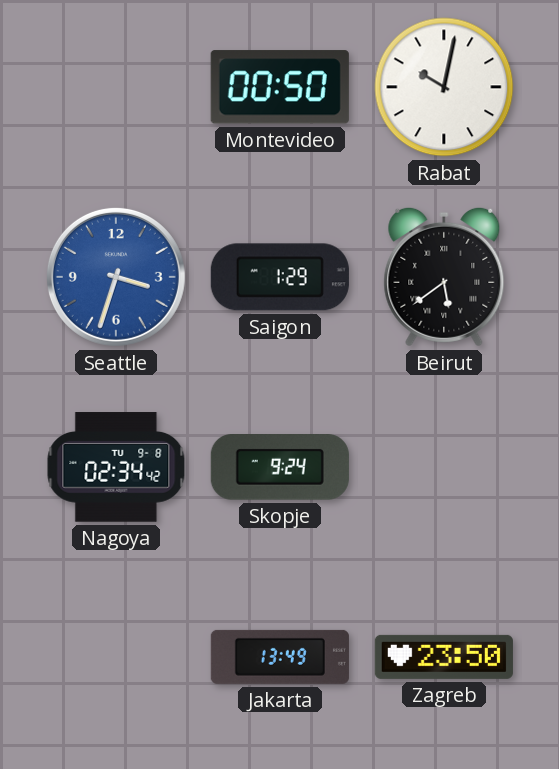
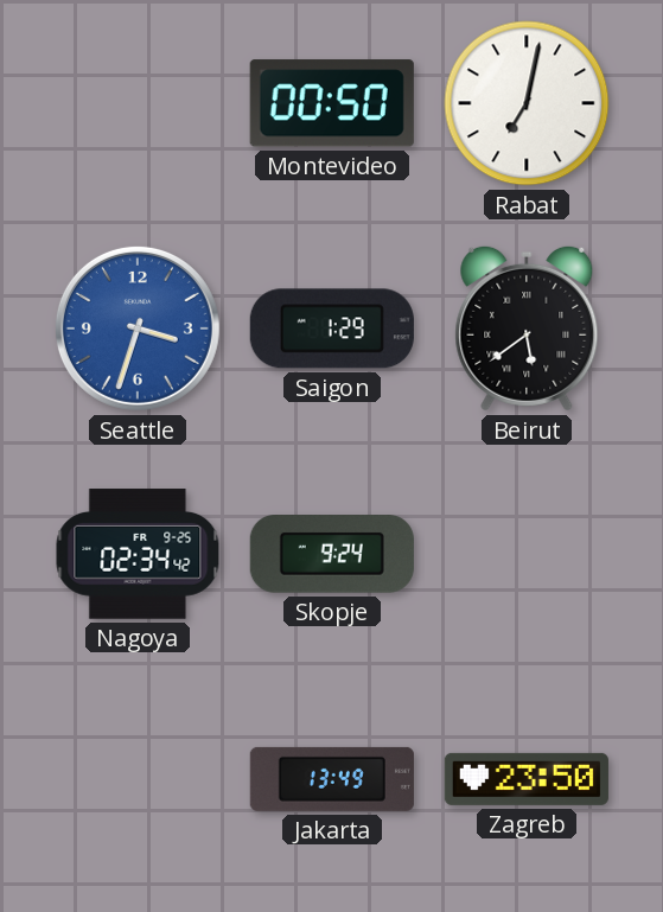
Rabat: 10:02 -> 7:02 (527, 103)
Nagoya date: TU 9-8 -> FR 9-25 (138, 554)
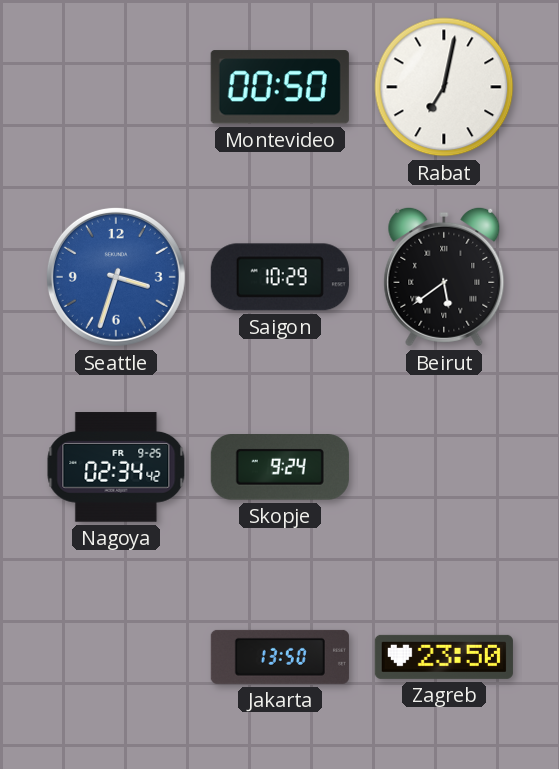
Saigon: 1:29 -> 10:29 (280, 277)
Jakarta: 13:49 -> 13:50 (280, 657)
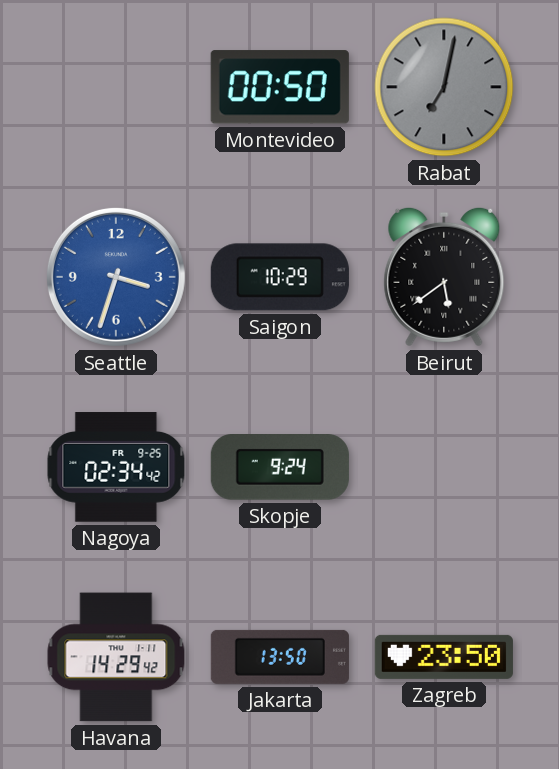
Rabat dial: white -> grey (444, 87)
Havana: none -> 14:29 (116, 657)
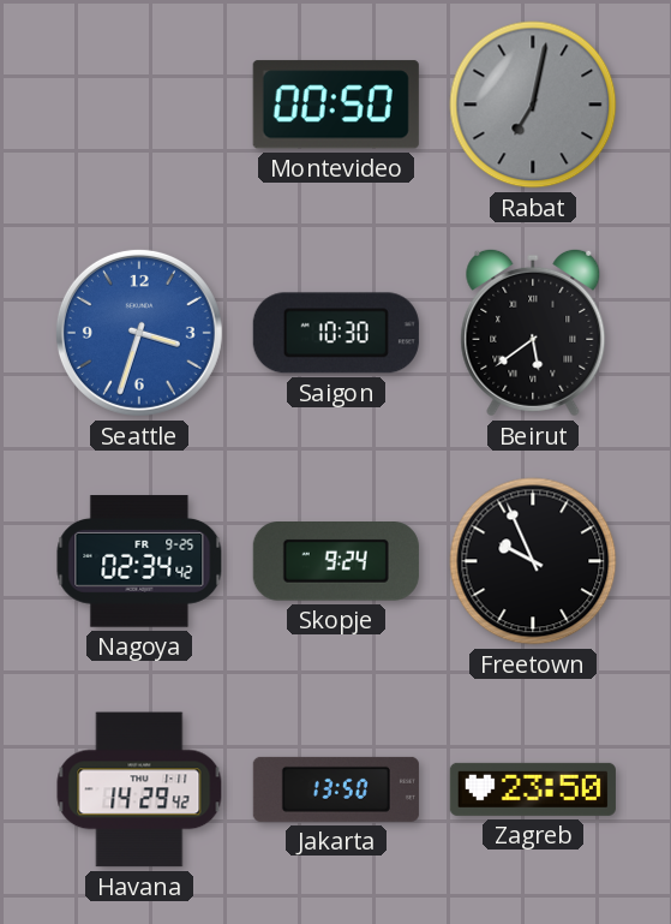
Saigon: 10:29 -> 10:30 (336, 333)
Freetown: none -> 9:56 (533, 561)
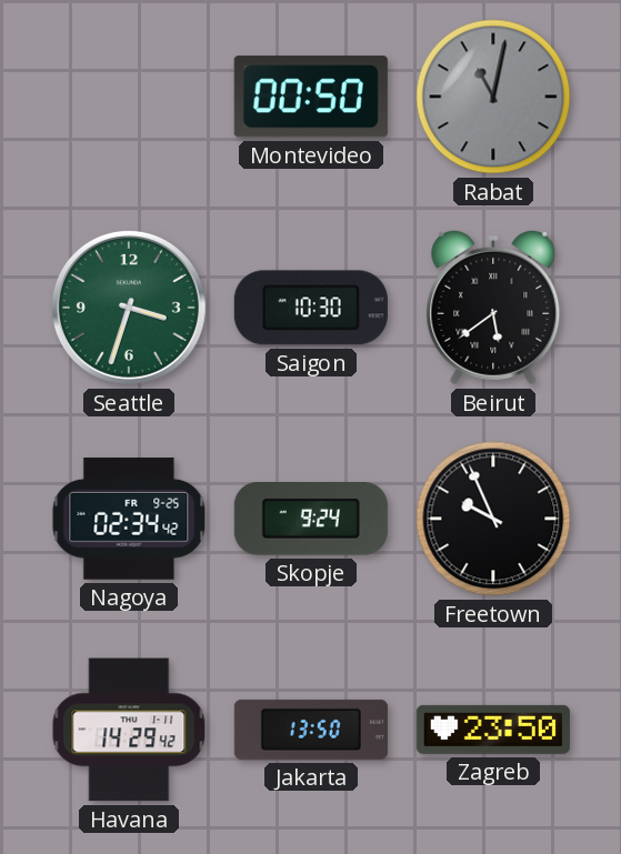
Rabat: 7:02 -> 11:02 (493, 97)
Seattle dial: blue -> green (129, 308)
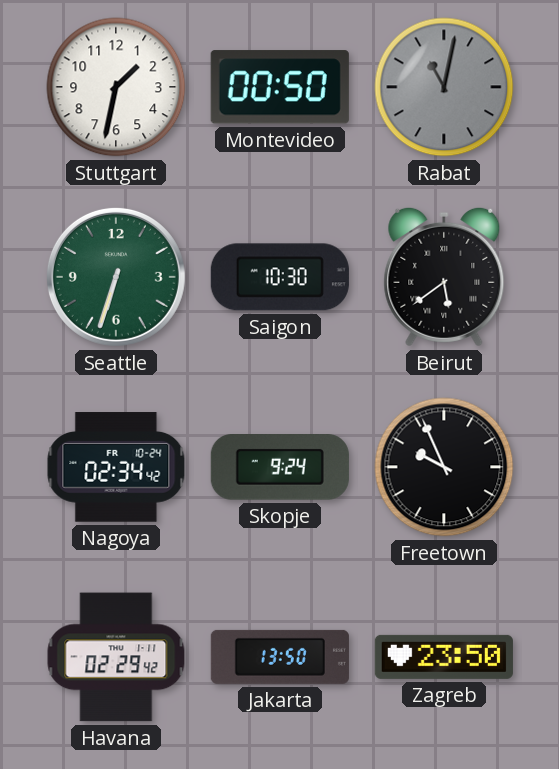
Stuttgart: none -> 1:32 (116, 87)
Seattle: 3:33 -> 6:33 (116, 277)
Nagoya date: FR 9-25 -> FR 10-24 (116, 467)
Havana: 14:29 -> 02:29 (116, 657)
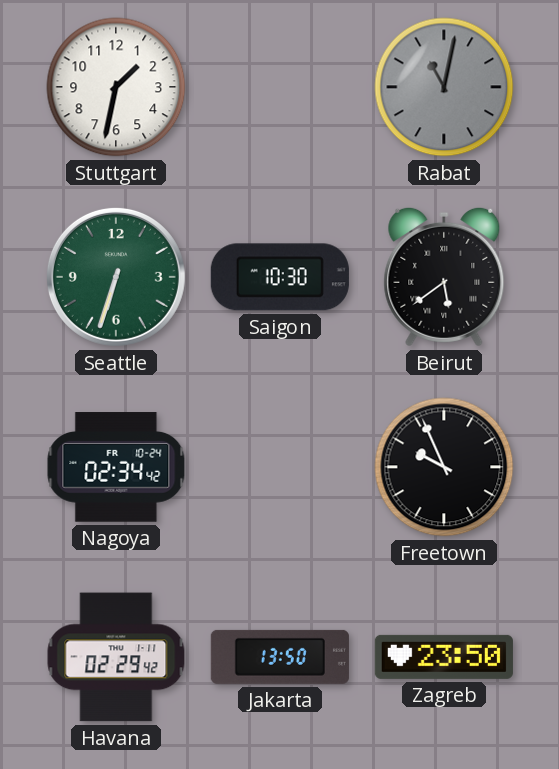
Montevideo: 00:50 -> none (280, 87)
Skopje: 9:24 -> none (280, 468)
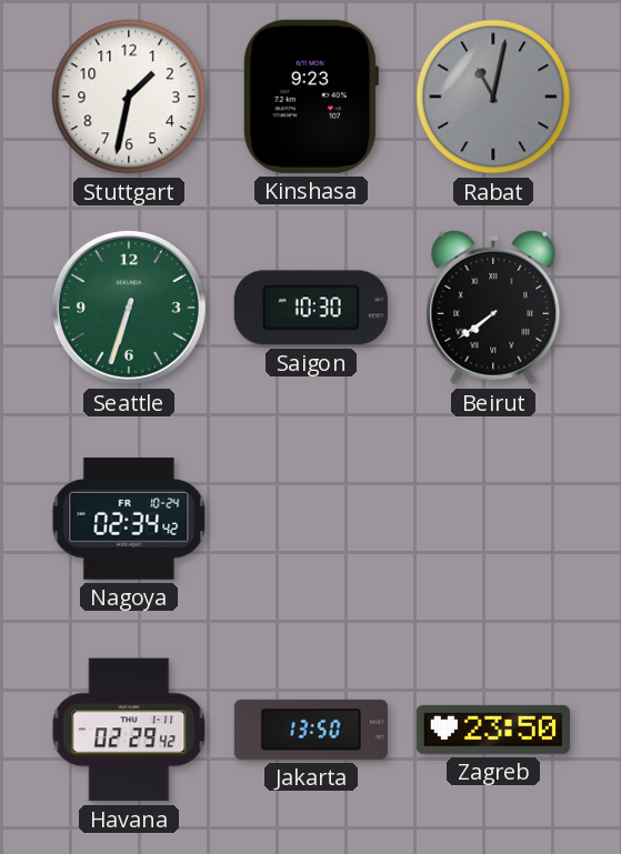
Kinshasa: none -> 9:23 (310, 97)
Beirut: 5:39 -> 7:39 (493, 308)
Freetown: 9:56 -> none (444, 467)
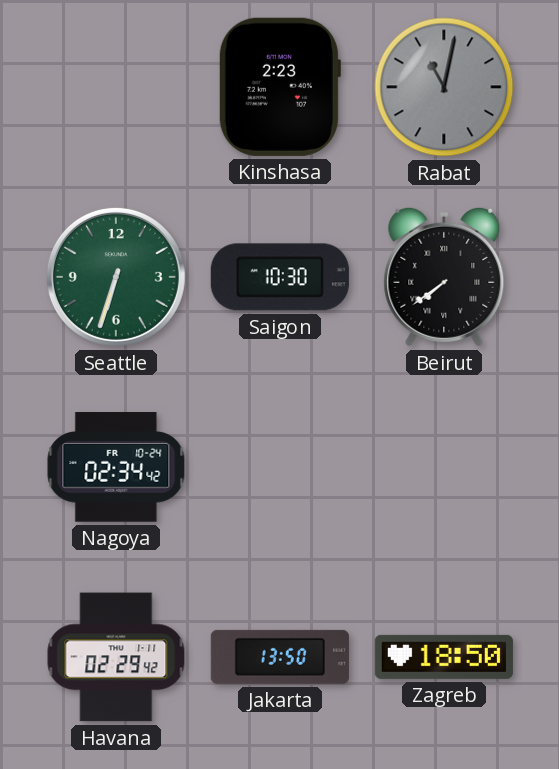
Stuttgart: 1:32 -> none (129, 97)
Kinshasa: 9:23 -> 2:23 (279, 87)
Zagreb: 23:50 -> 18:50 (444, 657)
